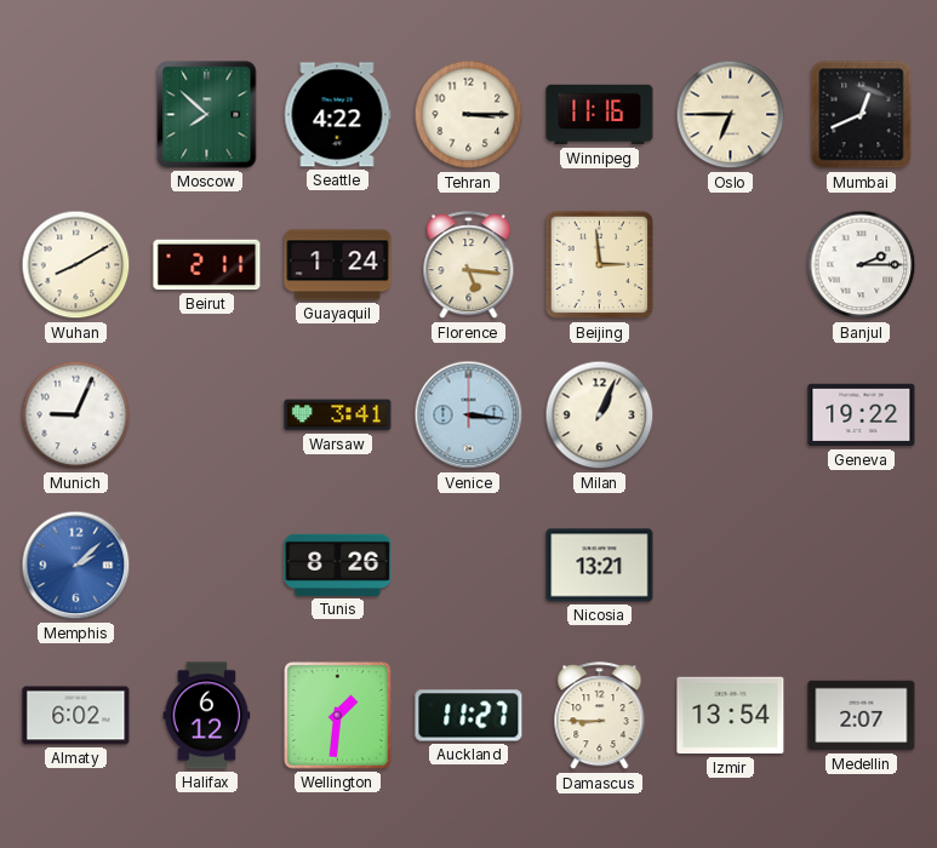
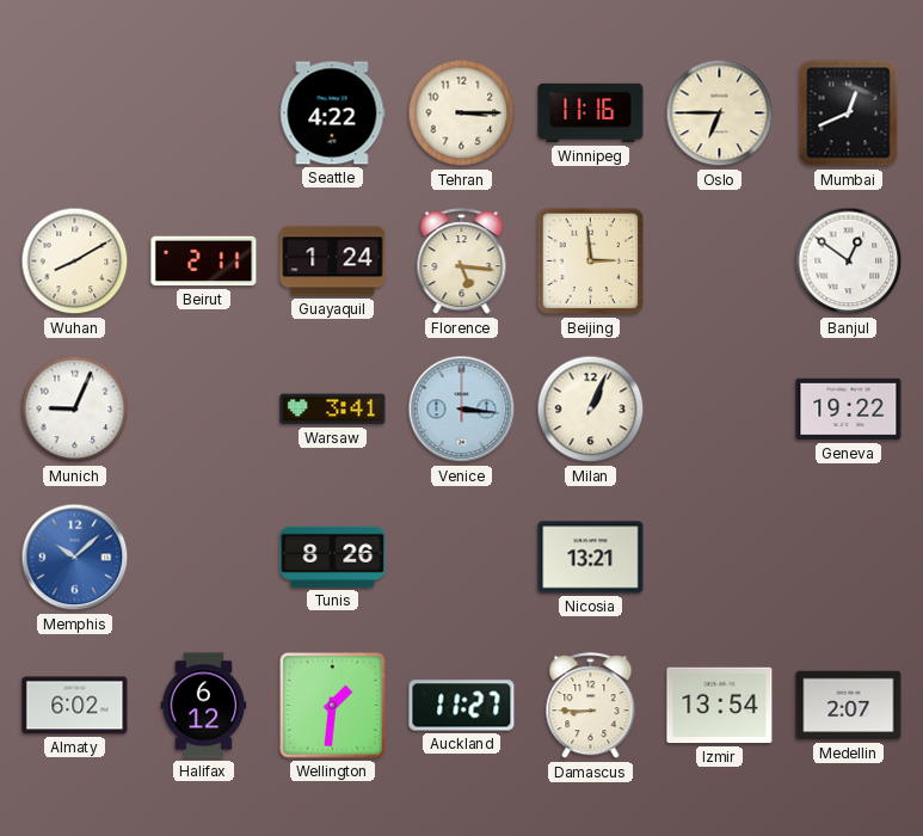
Moscow: 7:52 -> none (207, 115)
Banjul: 2:15 -> 12:51 (849, 262)
Memphis: 2:08 -> 10:08 (75, 558)
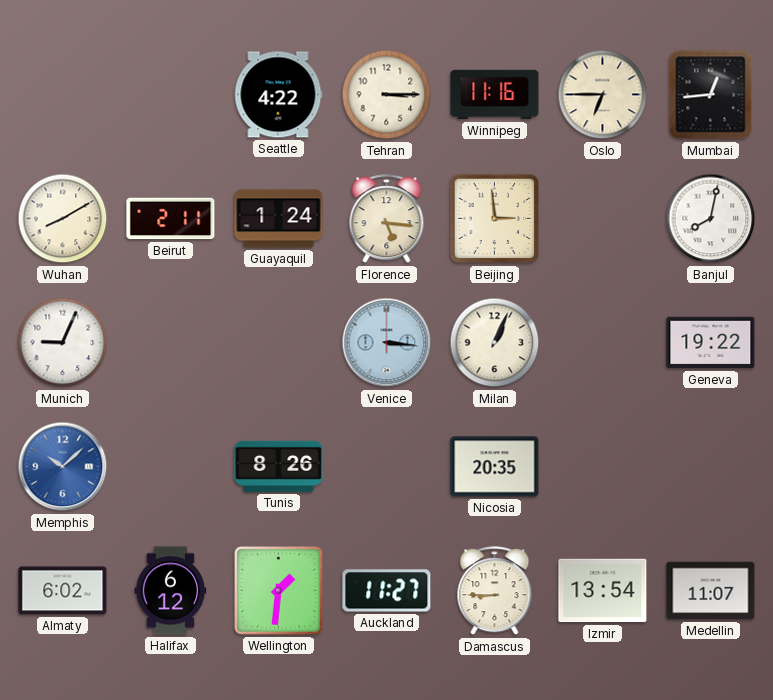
Mumbai: 12:41 -> 12:44 (711, 95)
Banjul: 12:51 -> 8:02 (711, 219)
Warsaw: 3:41 -> none (333, 410)
Nicosia: 13:21 -> 20:35 (495, 467)
Medellin: 2:07 -> 11:07 (711, 591)
